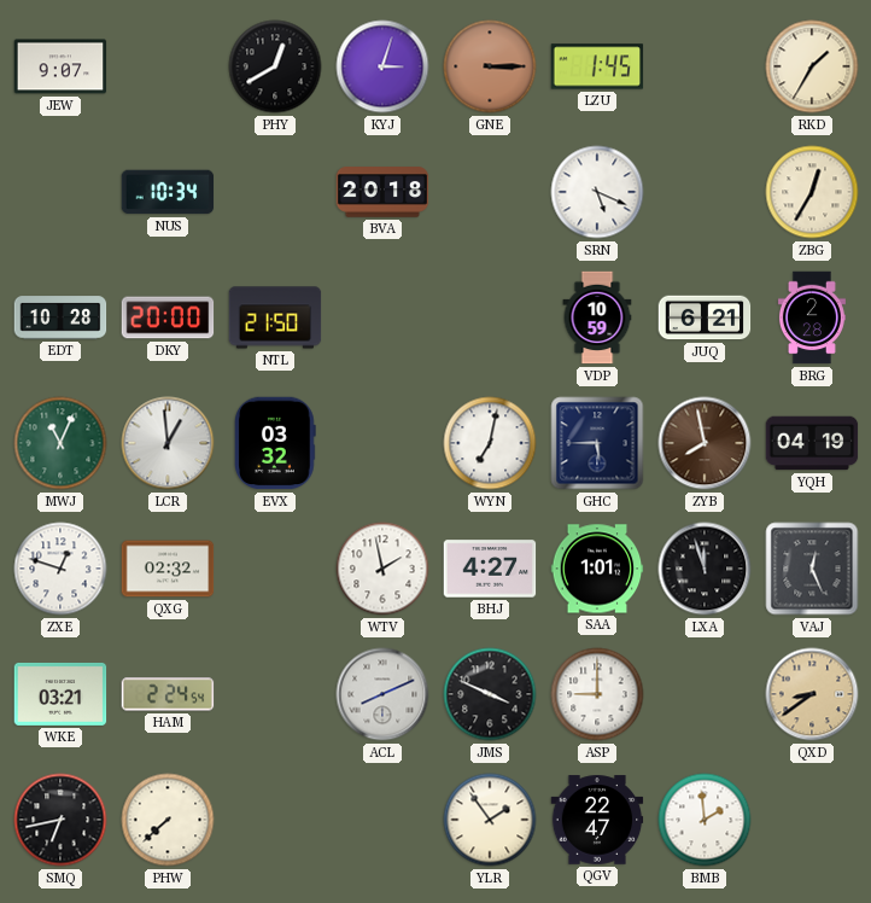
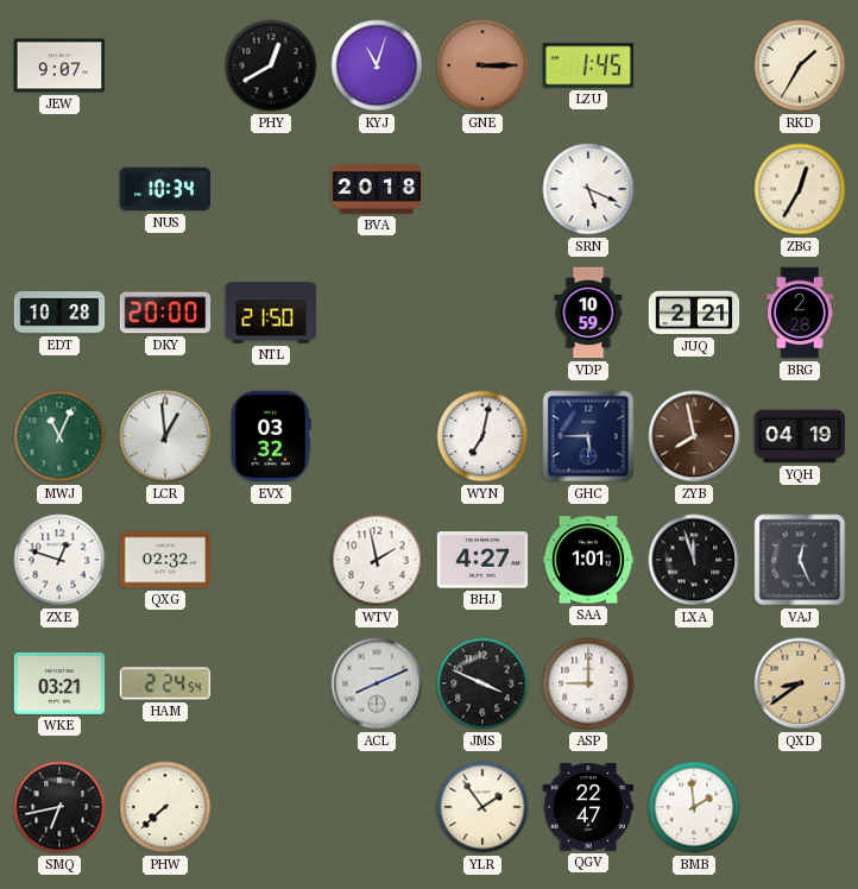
KYJ: 3:03 -> 11:03 (377, 65)
JUQ: 6:21 -> 2:21 (694, 313)
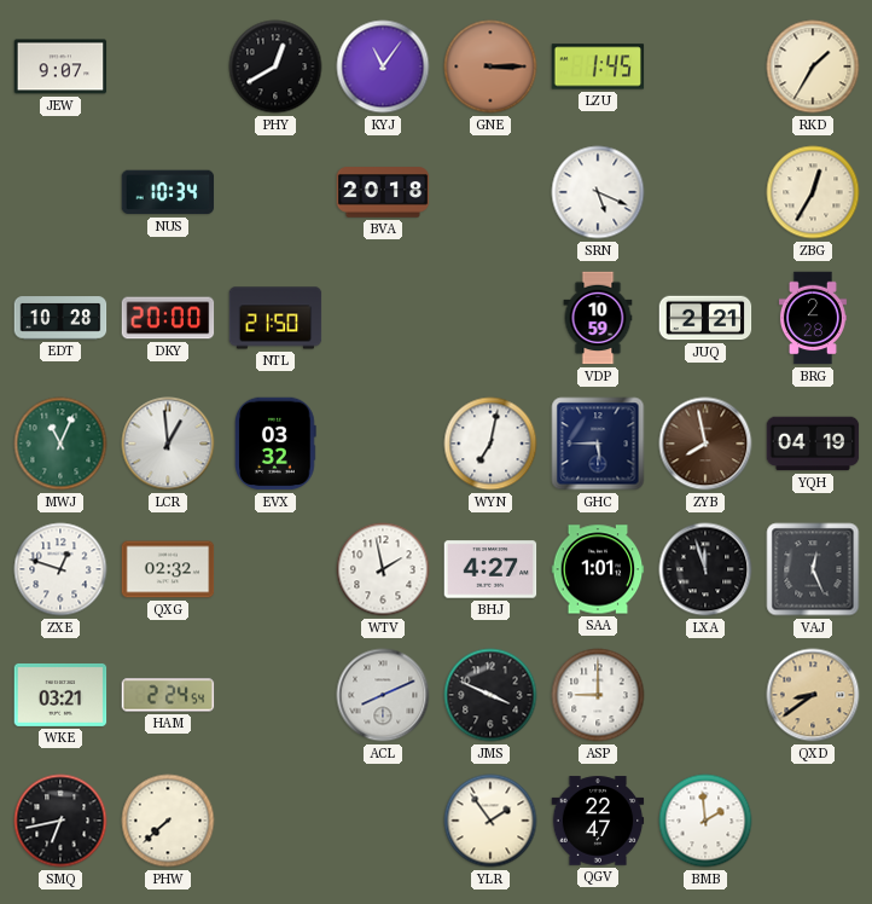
KYJ: 11:03 -> 11:06 (383, 66)
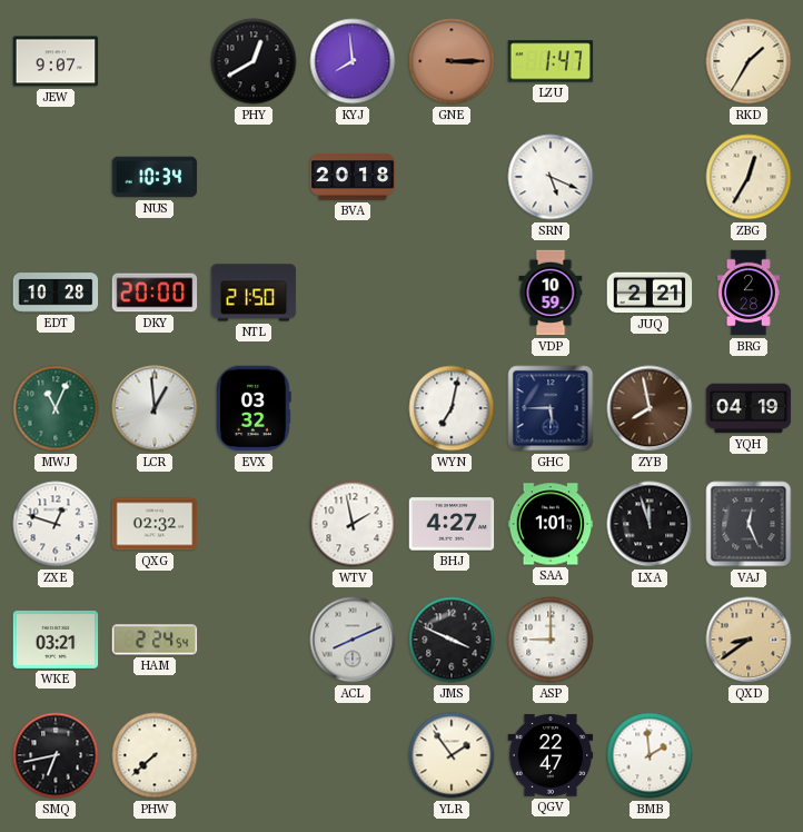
KYJ: 11:06 -> 7:59 (353, 61)
LZU: 1:45 -> 1:47 (551, 61)
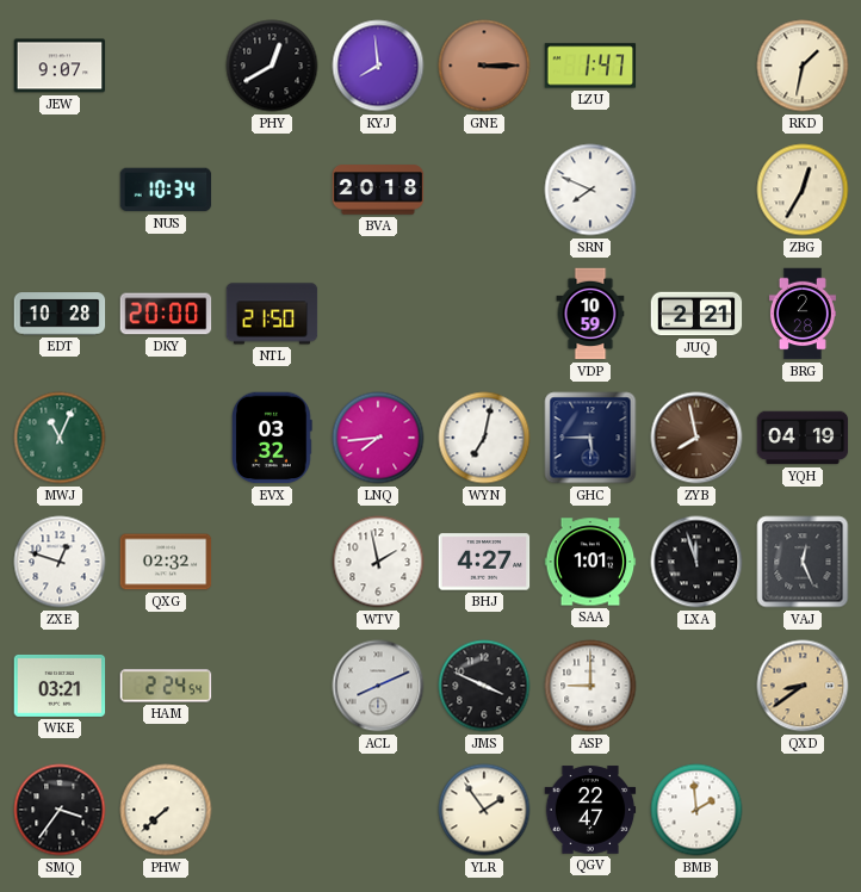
RKD: 1:35 -> 1:32 (803, 66)
SRN: 5:19 -> 7:49 (590, 190)
LCR: 12:59 -> none (155, 408)
LNQ: none -> 7:44 (378, 438)
SMQ: 6:43 -> 3:36 (60, 810)
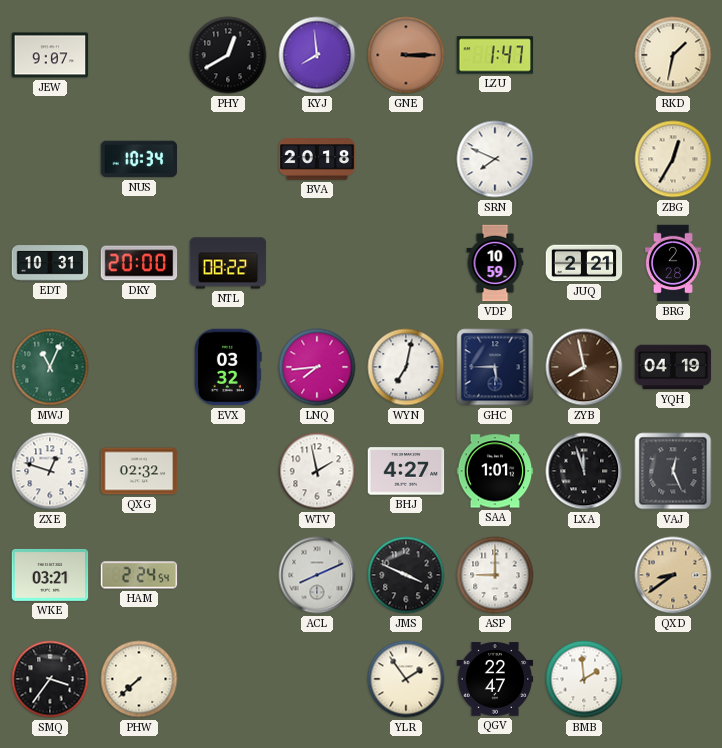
EDT: 10:28 -> 10:31 (50, 263)
NTL: 21:50 -> 08:22 (228, 263)
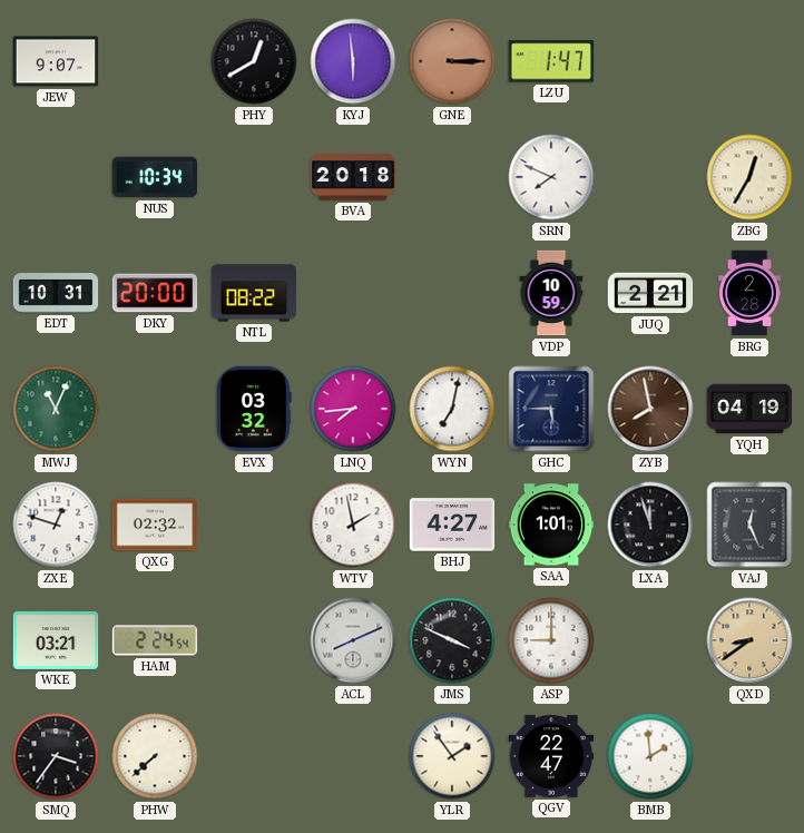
KYJ: 7:59 -> 5:59 (353, 61)
RKD: 1:32 -> none (673, 55)
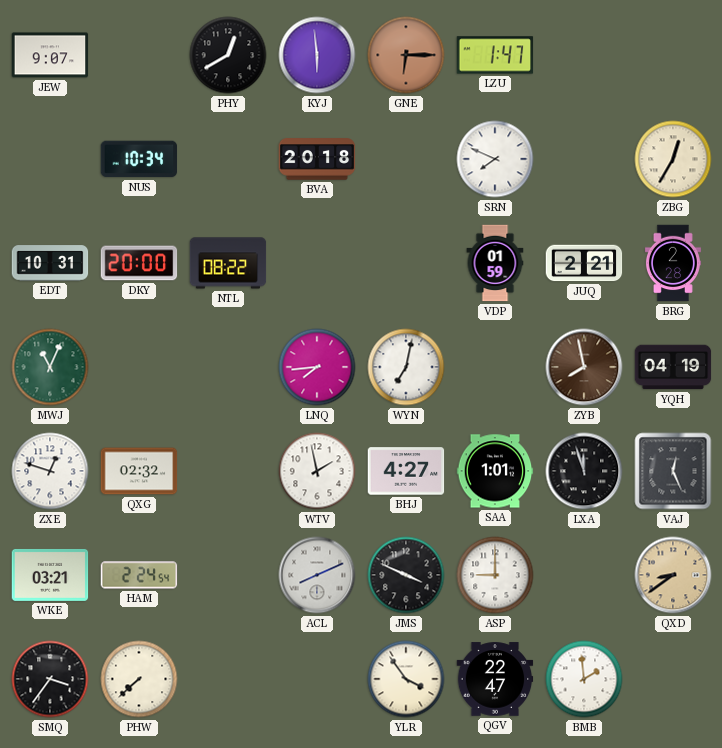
GNE: 3:15 -> 6:15 (406, 55)
VDP: 10:59 -> 01:59 (495, 263)
EVX: 03:32 -> none (255, 409)
GHC: 5:45 -> none (551, 409)
YLR: 1:54 -> 3:54 (406, 679)
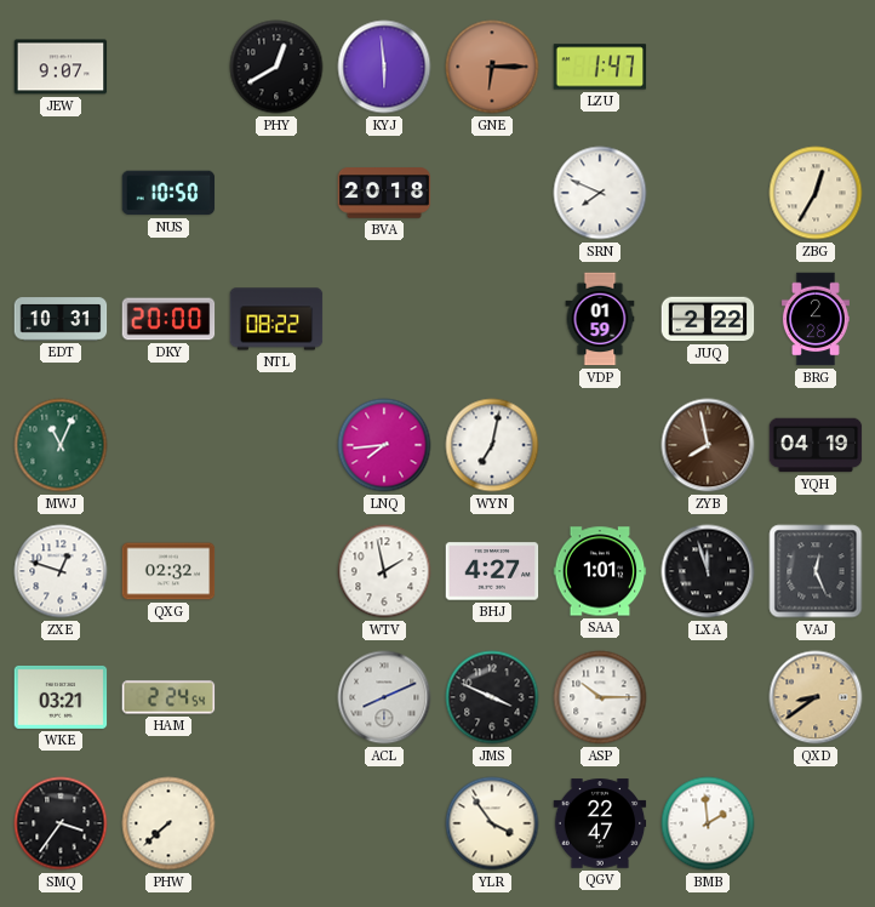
NUS: 10:34 -> 10:50 (168, 193)
JUQ: 2:21 -> 2:22 (708, 319)
ASP: 9:00 -> 10:15 (600, 697)
